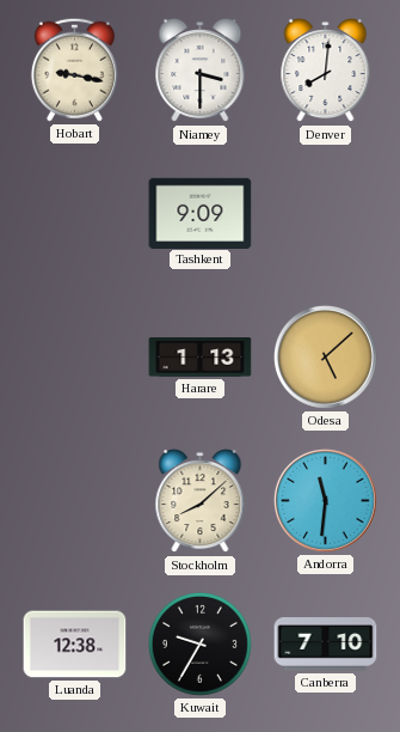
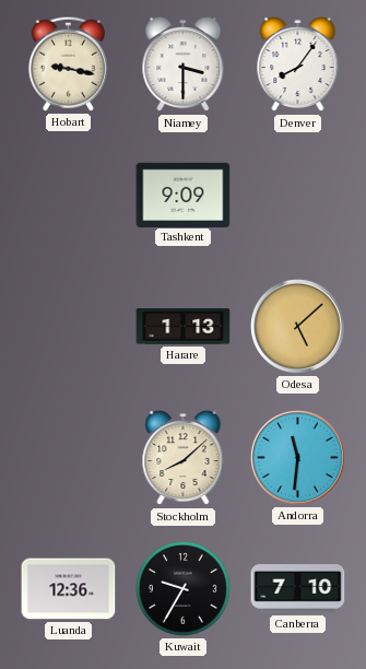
Denver: 8:01 -> 8:06 (298, 64)
Luanda: 12:38 -> 12:36 (69, 589)
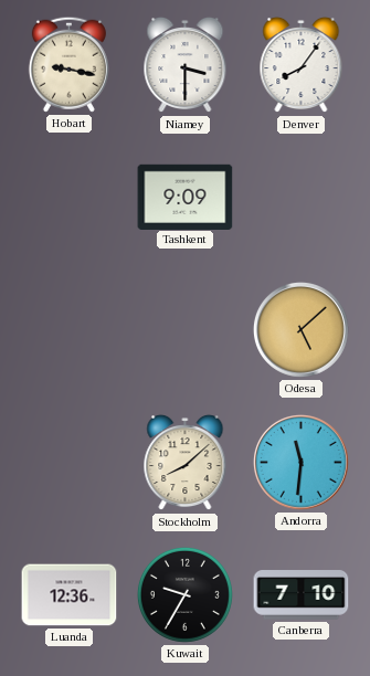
Harare: 1:13 -> none (184, 327)
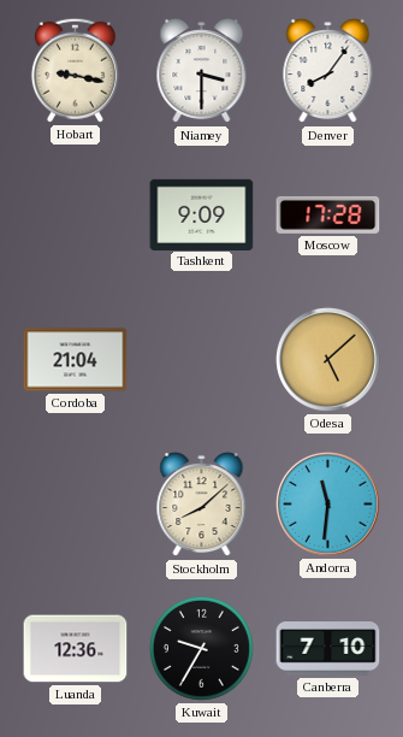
Moscow: none -> 17:28 (328, 214)
Cordoba: none -> 21:04 (76, 360)
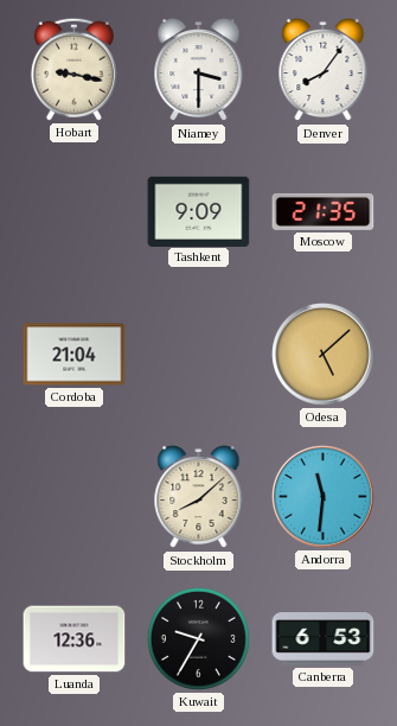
Moscow: 17:28 -> 21:35 (324, 211)
Canberra: 7:10 -> 6:53 (324, 639)
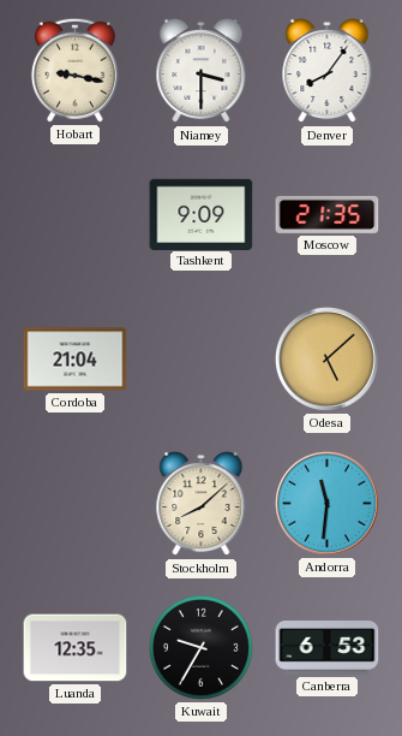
Luanda: 12:36 -> 12:35 (76, 648)
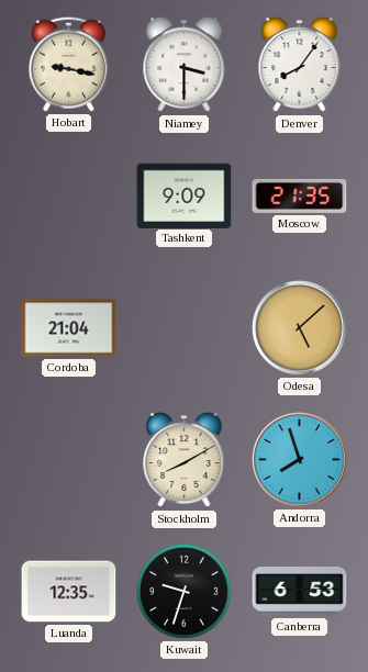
Stockholm: 8:08 -> 8:10 (185, 460)
Andorra: 11:31 -> 7:57 (299, 459)
Kuwait: 9:35 -> 9:33 (183, 591)
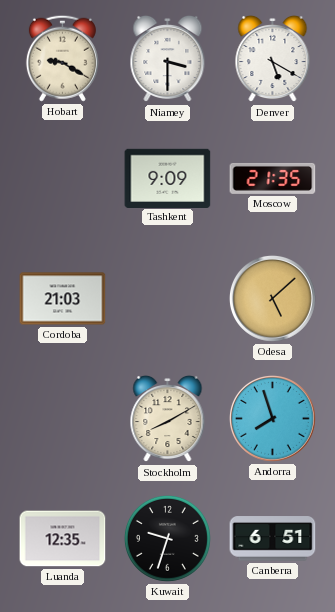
Hobart: 9:17 -> 9:20 (62, 58)
Denver: 8:06 -> 5:20 (273, 59)
Cordoba: 21:04 -> 21:03 (63, 299)
Canberra: 6:53 -> 6:51 (273, 539)
